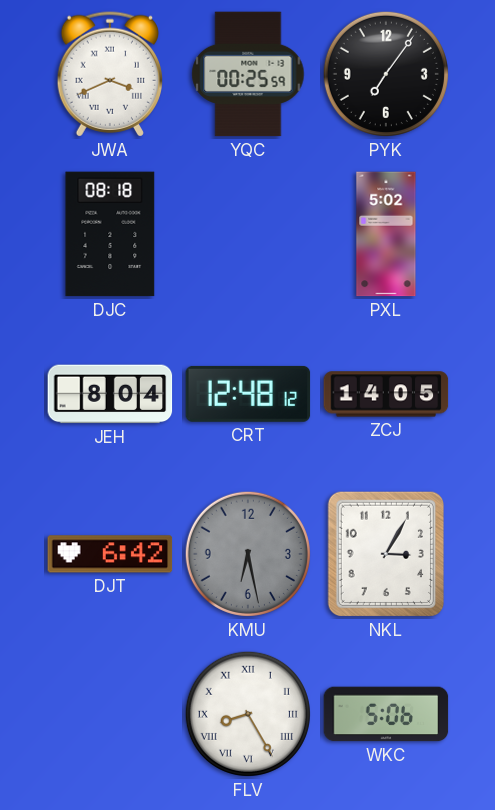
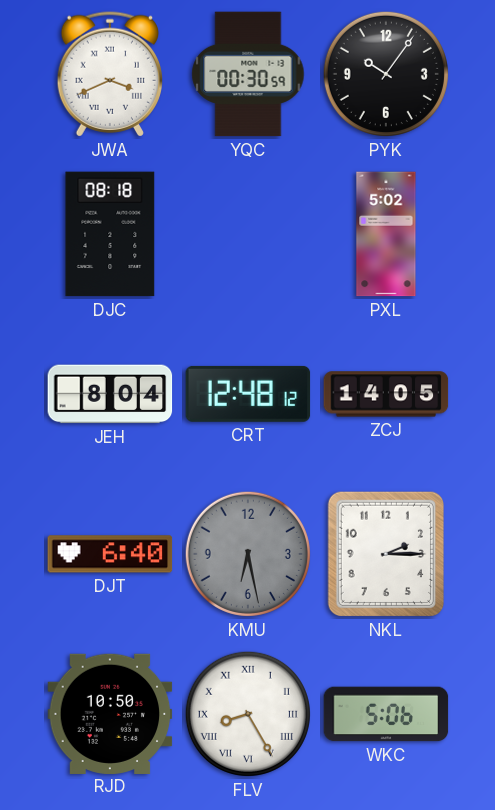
YQC: 00:25 -> 00:30 (248, 74)
PYK: 7:06 -> 10:06 (386, 74)
DJT: 6:42 -> 6:40 (110, 554)
NKL: 3:05 -> 2:15 (385, 554)
RJD: none -> 10:50 (110, 713)
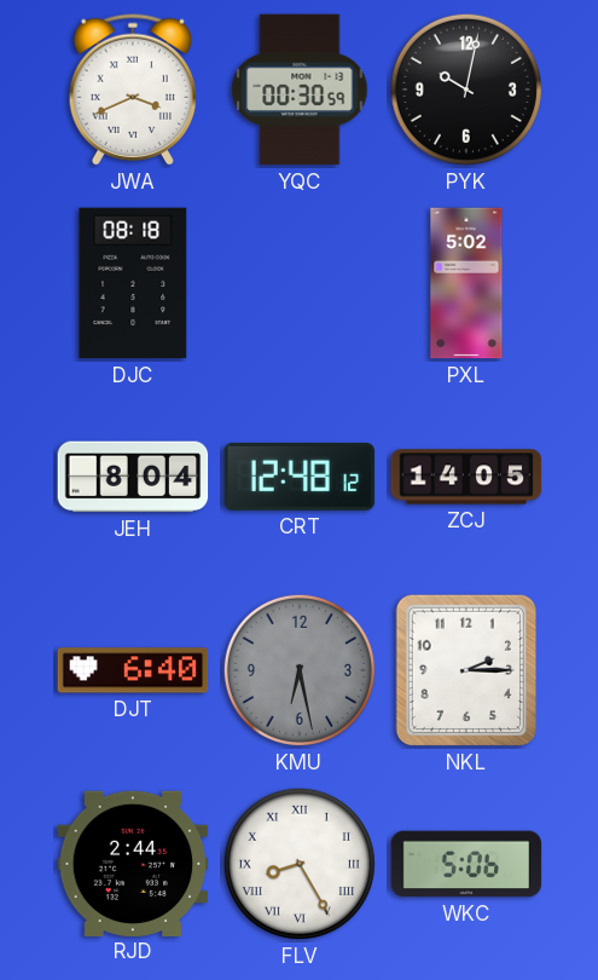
PYK: 10:06 -> 10:02 (466, 90)
RJD: 10:50 -> 2:44 (133, 863)
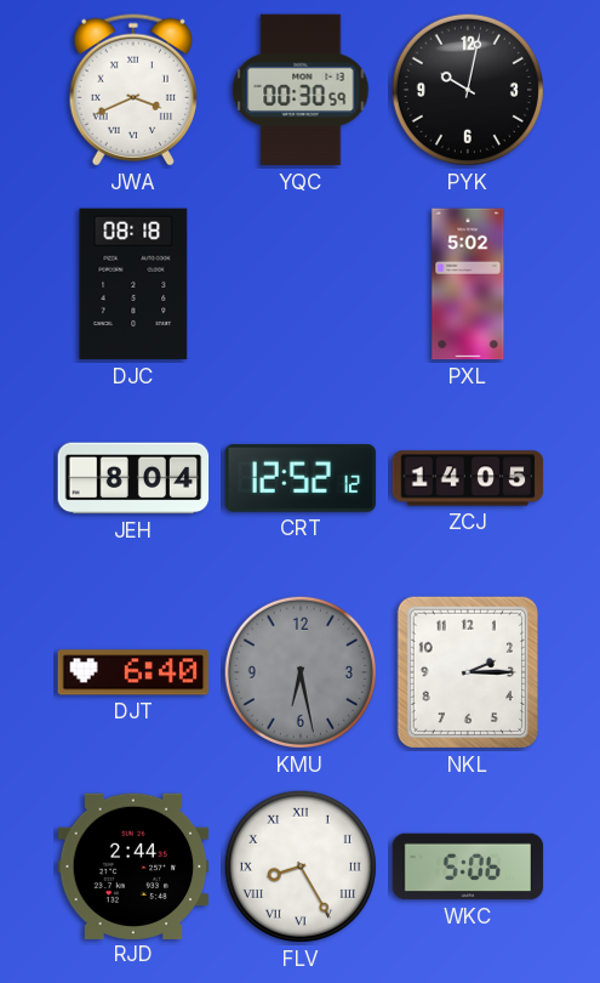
CRT: 12:48 -> 12:52 (301, 478)
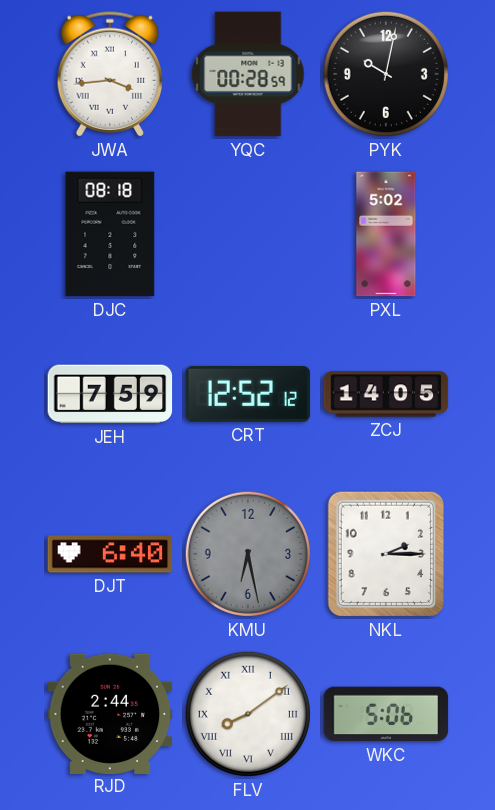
JWA: 3:41 -> 3:44 (109, 74)
YQC: 00:30 -> 00:28 (248, 74)
JEH: 8:04 -> 7:59 (110, 394)
FLV: 8:25 -> 8:09 (248, 714)
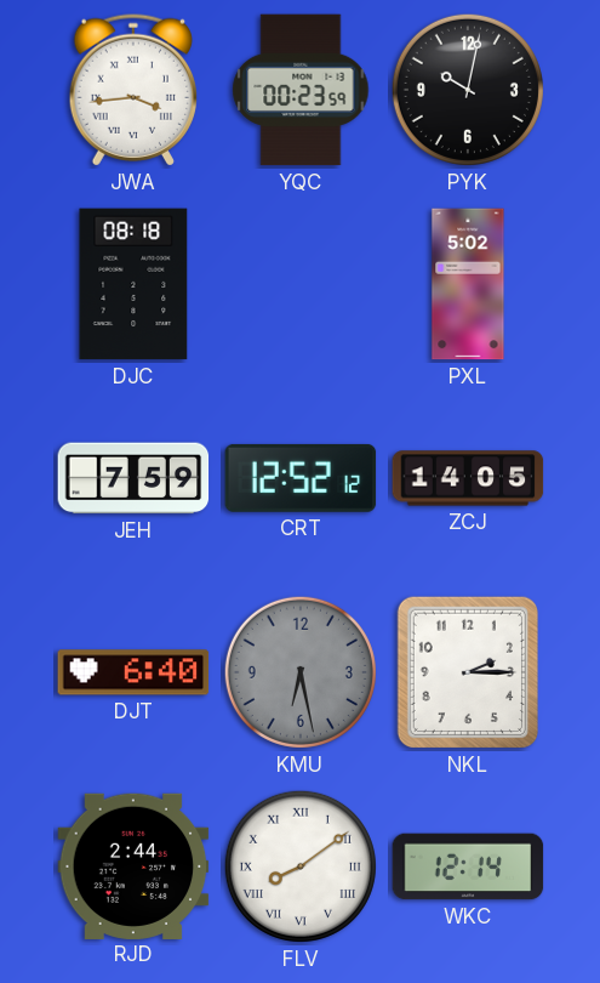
YQC: 00:28 -> 00:23 (301, 90)
WKC: 5:06 -> 12:14 (468, 866)
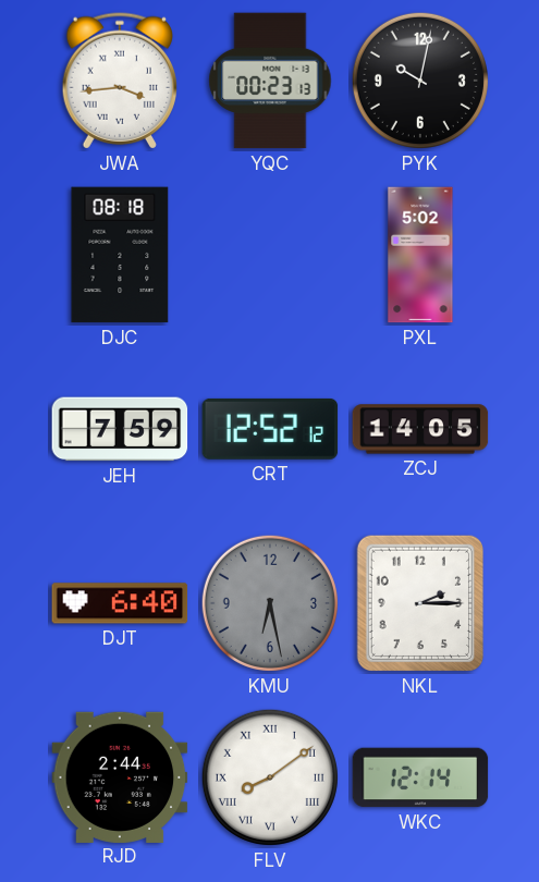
YQC: 00:23:59 -> 00:23:13 (270, 81)
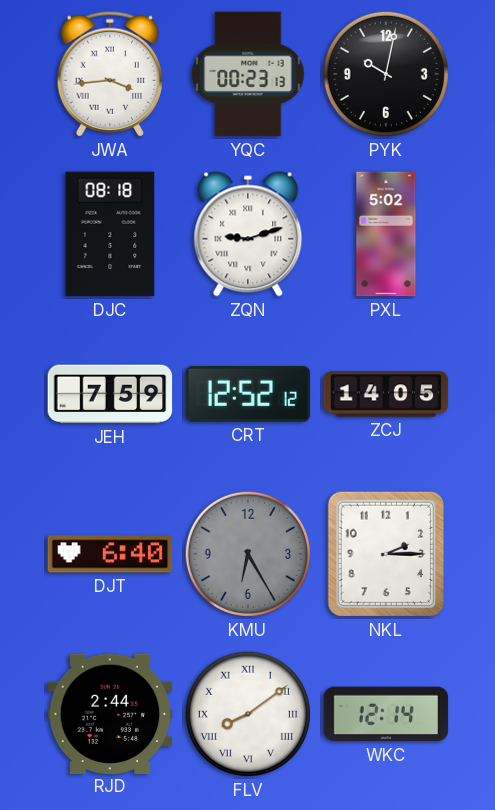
ZQN: none -> 9:12 (248, 234)
KMU: 6:28 -> 6:25 (248, 554)
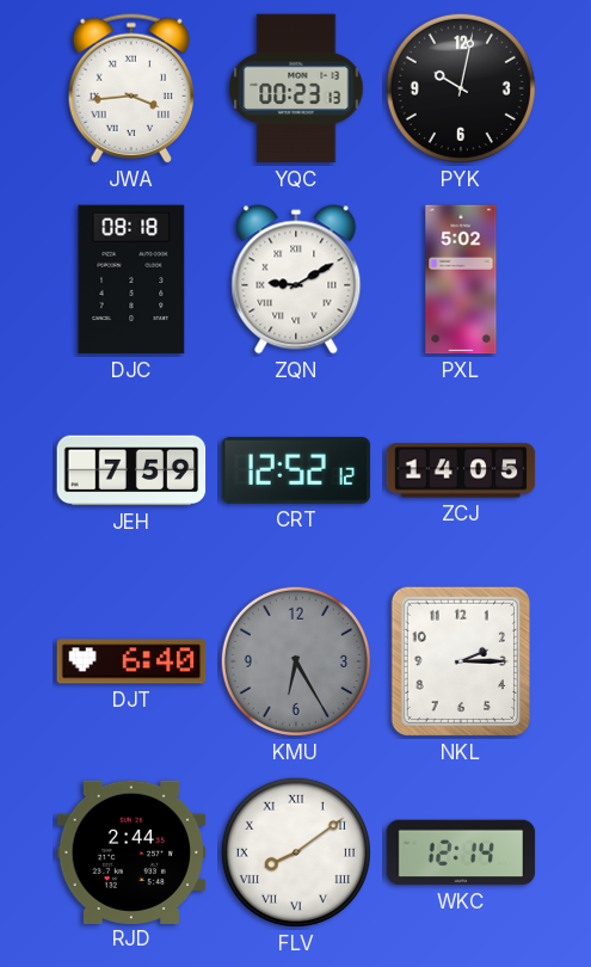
ZQN: 9:12 -> 9:10 (296, 279)
